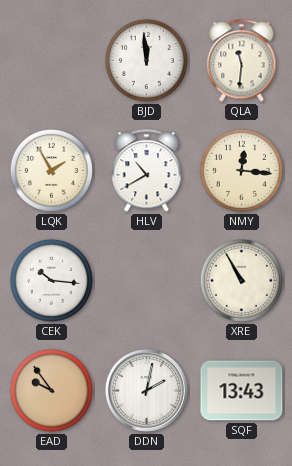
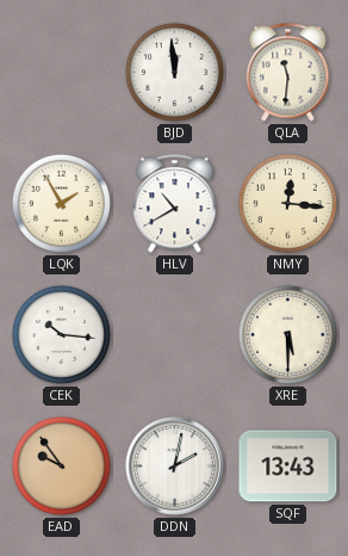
XRE: 10:55 -> 5:30 (287, 334)
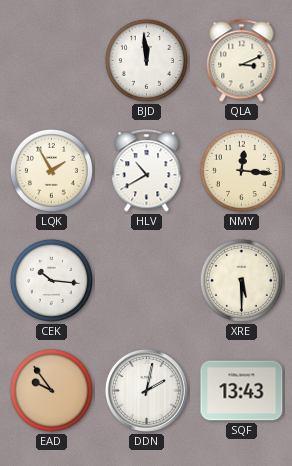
QLA: 11:31 -> 3:11 (242, 61)
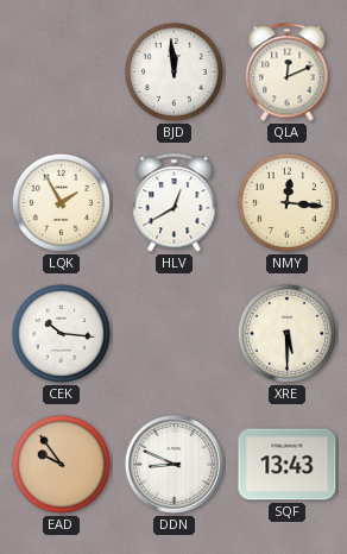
QLA: 3:11 -> 12:11 (288, 73)
HLV: 10:40 -> 12:40 (175, 203)
DDN: 2:02 -> 8:49 (173, 464)
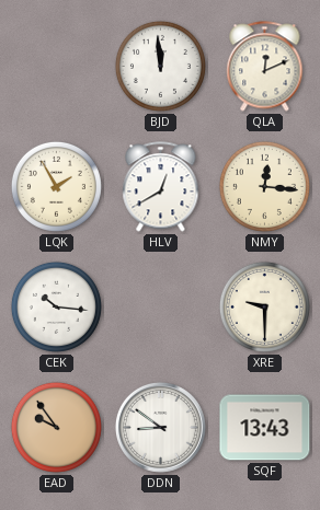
XRE: 5:30 -> 9:30 (264, 306)
DDN: 8:49 -> 8:51 (160, 427)
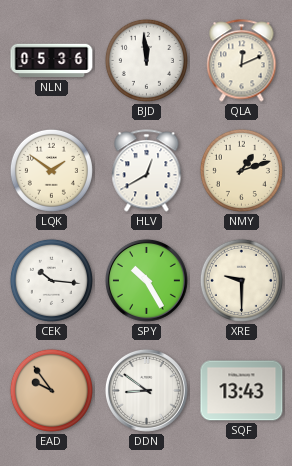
NLN: none -> 05:36 (52, 61)
LQK: 1:55 -> 1:51 (51, 170)
NMY: 12:16 -> 1:12 (241, 170)
SPY: none -> 10:25 (146, 280)
